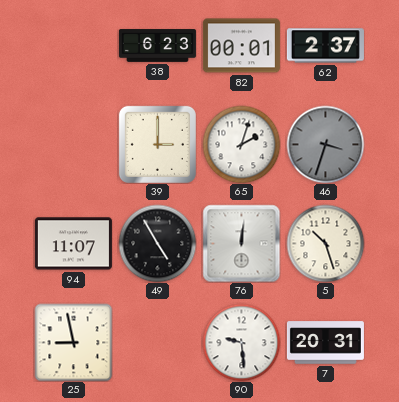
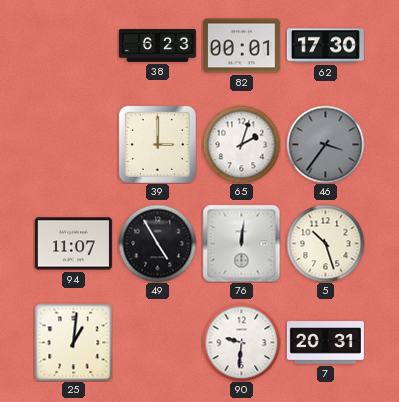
62: 2:37 -> 17:30 (325, 46)
46: 3:33 -> 3:36 (325, 144)
25: 8:58 -> 1:01 (73, 342)
90: 9:29 -> 9:31 (241, 342)
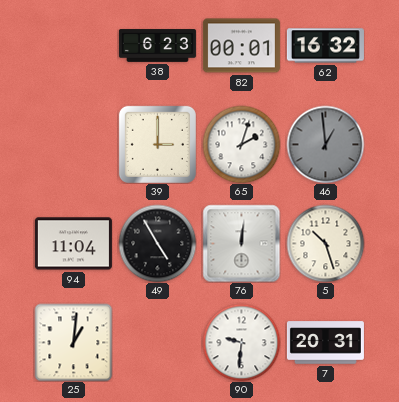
62: 17:30 -> 16:32 (325, 46)
46: 3:36 -> 12:59 (325, 144)
94: 11:07 -> 11:04 (73, 244)
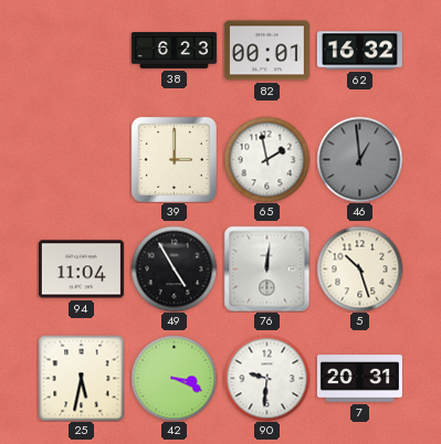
65: 2:03 -> 1:58 (266, 159)
25: 1:01 -> 5:32 (81, 378)
42: none -> 3:19 (174, 378)
